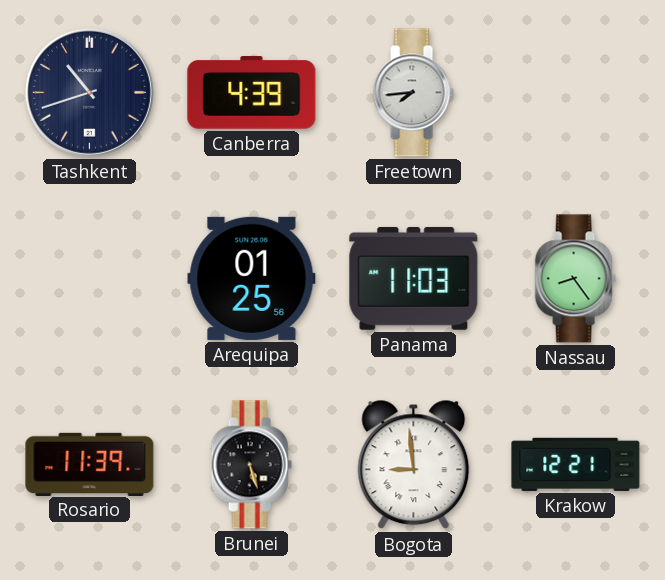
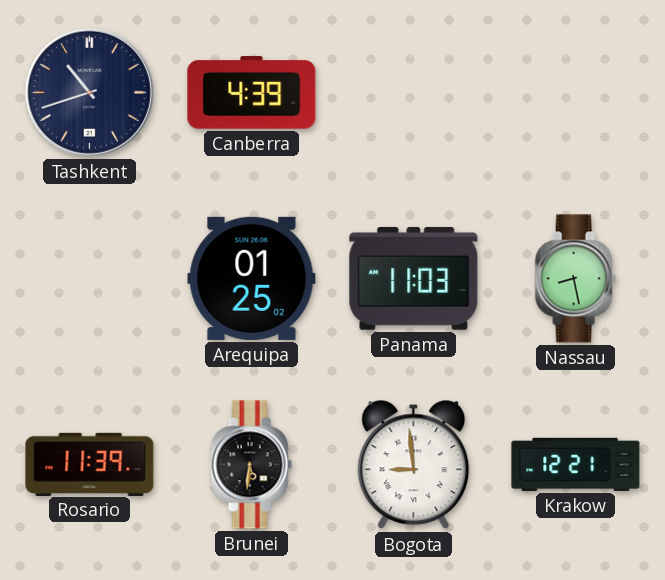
Freetown: 7:44 -> none (413, 93)
Arequipa: 01:25:56 -> 01:25:02 (252, 278)
Nassau: 8:24 -> 8:28 (575, 279)
Brunei: 5:27 -> 5:31 (251, 465)
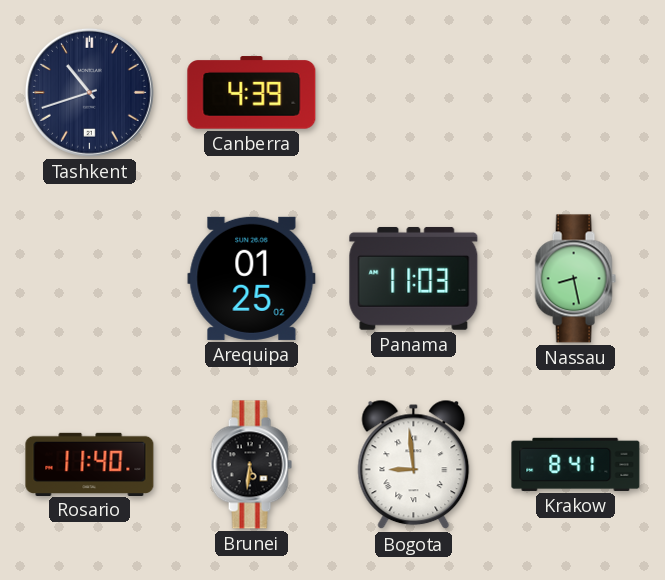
Rosario: 11:39 -> 11:40 (90, 464)
Krakow: 12:21 -> 8:41 (576, 464)
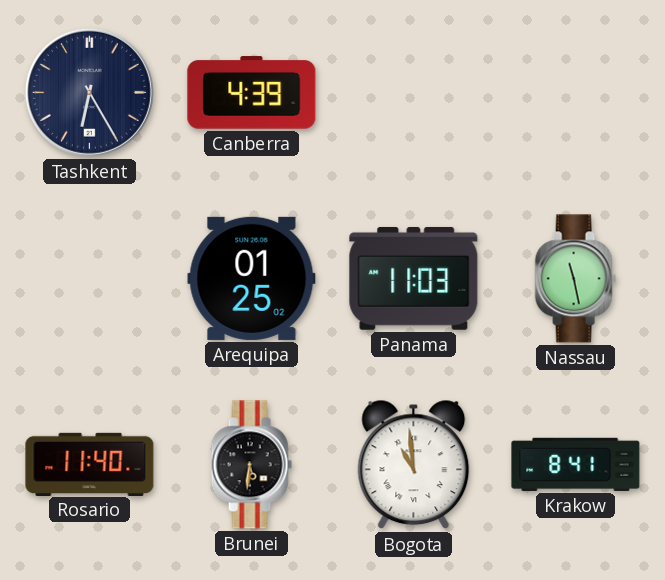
Tashkent: 10:42 -> 6:25 (89, 92)
Nassau: 8:28 -> 11:28 (575, 279)
Bogota: 8:59 -> 10:59 (414, 465)
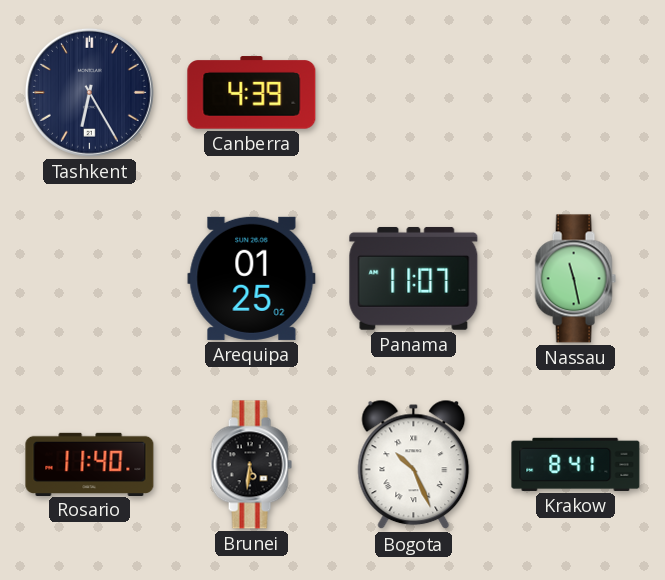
Panama: 11:03 -> 11:07 (414, 278)
Bogota: 10:59 -> 10:26 (414, 465)
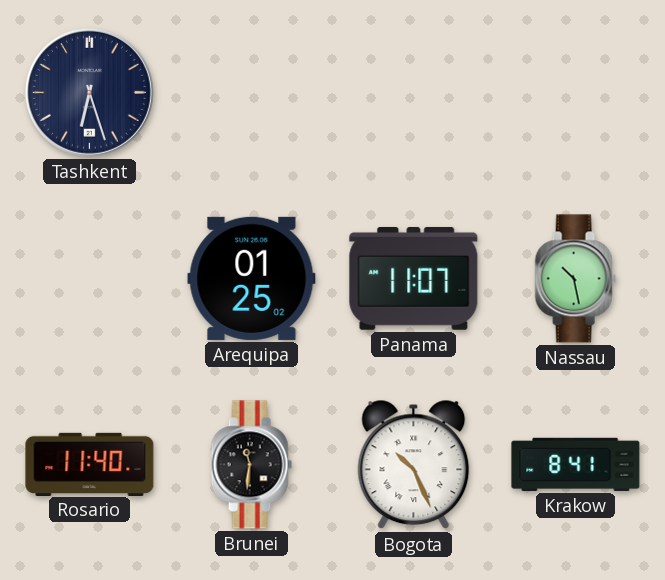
Tashkent: 6:25 -> 6:27 (89, 92)
Canberra: 4:39 -> none (252, 93)
Nassau: 11:28 -> 10:28 (575, 279)
Brunei: 5:31 -> 11:31 (251, 465)
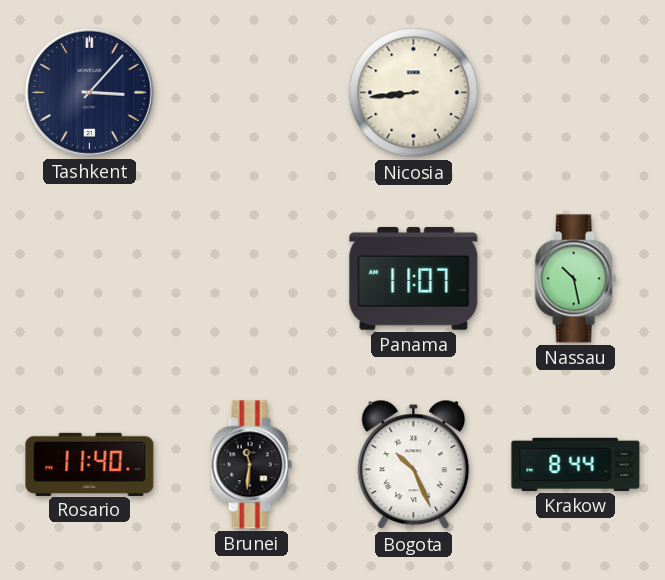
Tashkent: 6:27 -> 3:07 (89, 92)
Nicosia: none -> 8:44 (414, 93)
Arequipa: 01:25 -> none (252, 278)
Krakow: 8:41 -> 8:44 (576, 464)
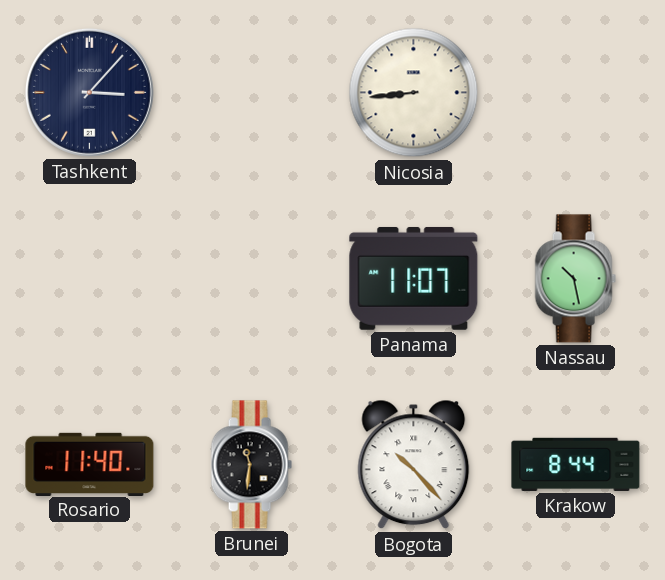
Bogota: 10:26 -> 10:23 (414, 465)
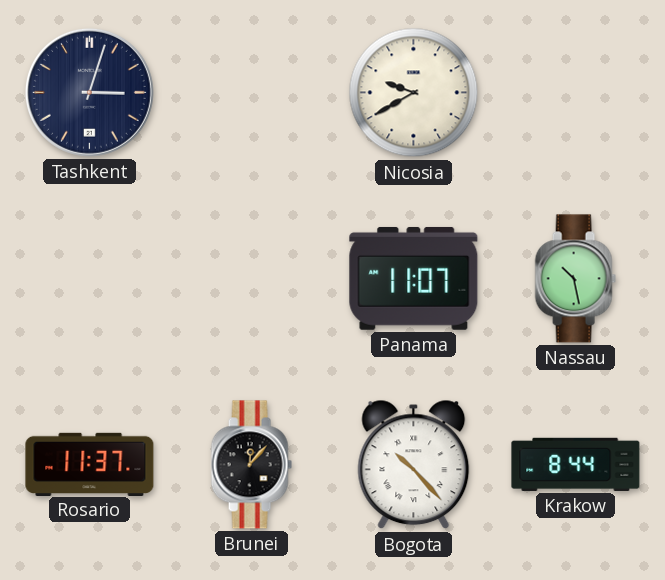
Tashkent: 3:07 -> 3:03 (89, 92)
Nicosia: 8:44 -> 9:40 (414, 93)
Rosario: 11:40 -> 11:37 (90, 464)
Brunei: 11:31 -> 12:07 (251, 465)
